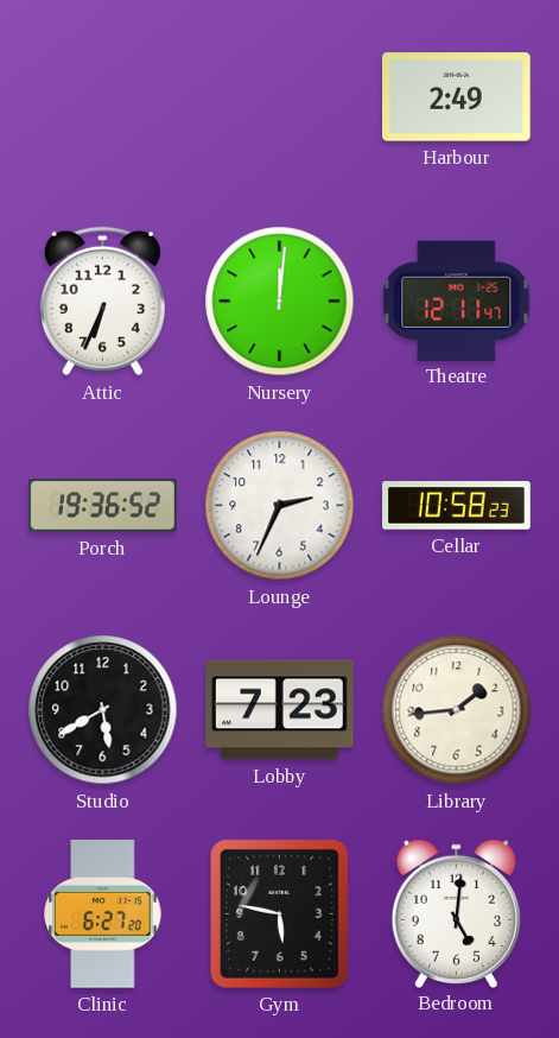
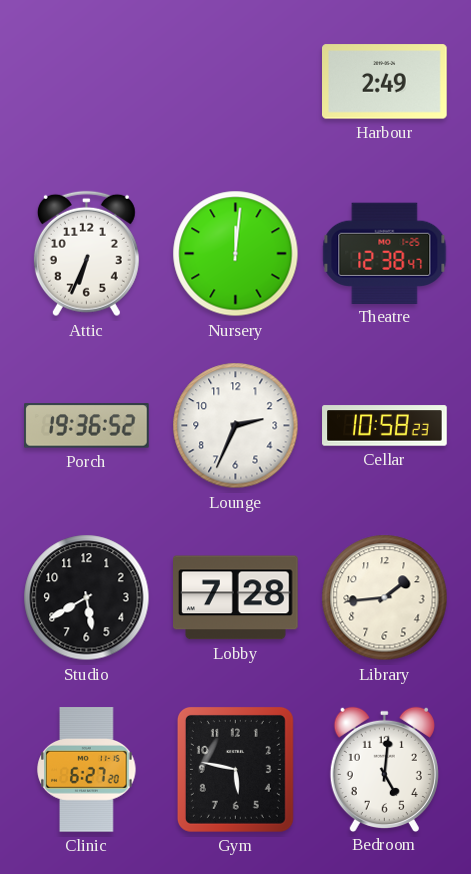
Theatre: 12:11 -> 12:38 (385, 253)
Lobby: 7:23 -> 7:28 (236, 598)
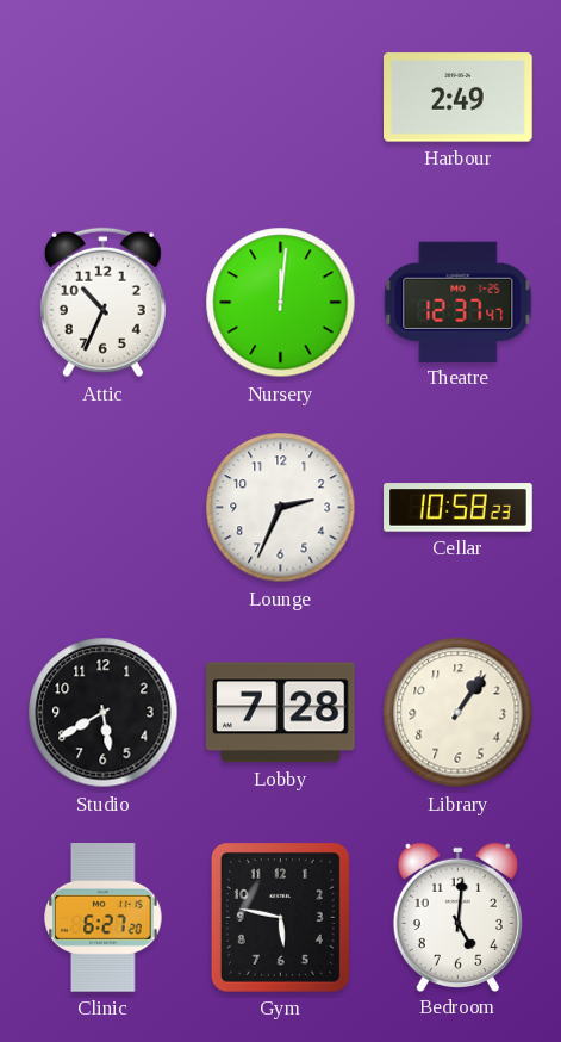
Attic: 6:34 -> 10:34 (102, 303)
Theatre: 12:38 -> 12:37 (459, 302)
Porch: 19:36 -> none (87, 426)
Library: 1:44 -> 1:06 (459, 713)
